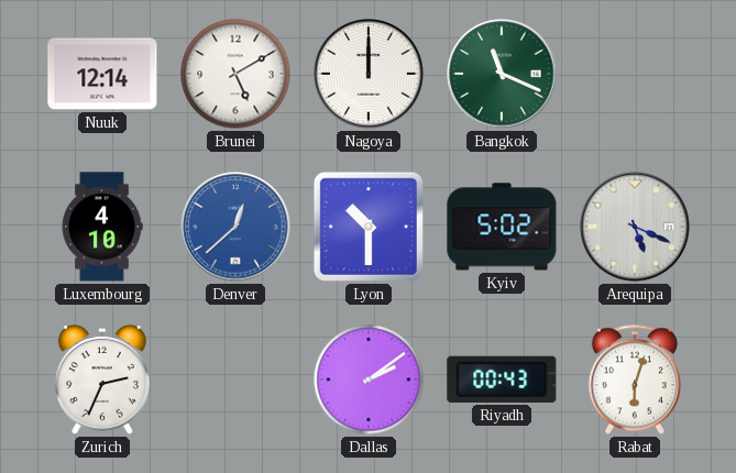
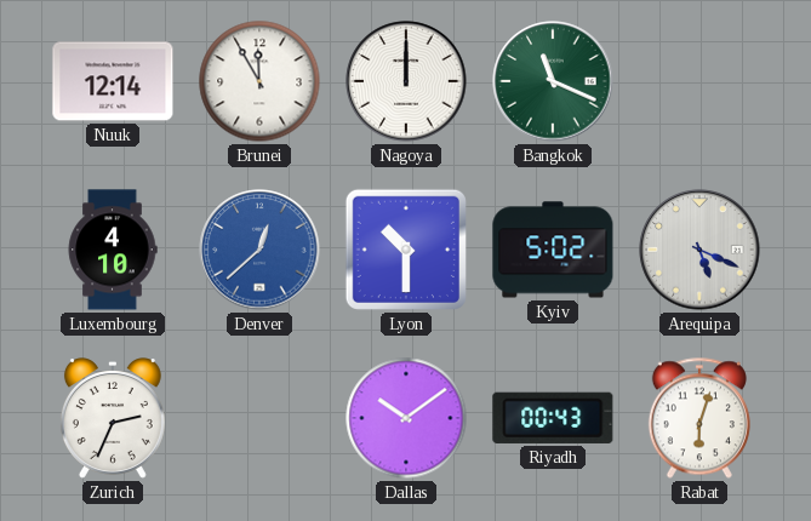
Brunei: 5:10 -> 11:55 (259, 81)
Dallas: 2:09 -> 10:09 (406, 418)
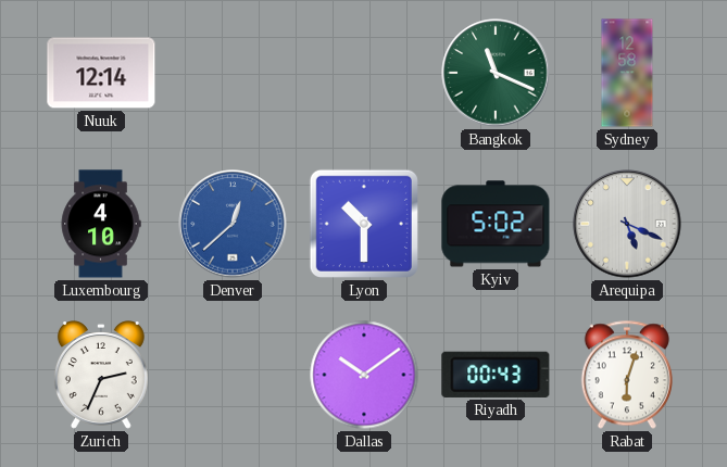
Brunei: 11:55 -> none (259, 81)
Nagoya: 12:00 -> none (406, 81)
Sydney: none -> 12:58 (627, 73)
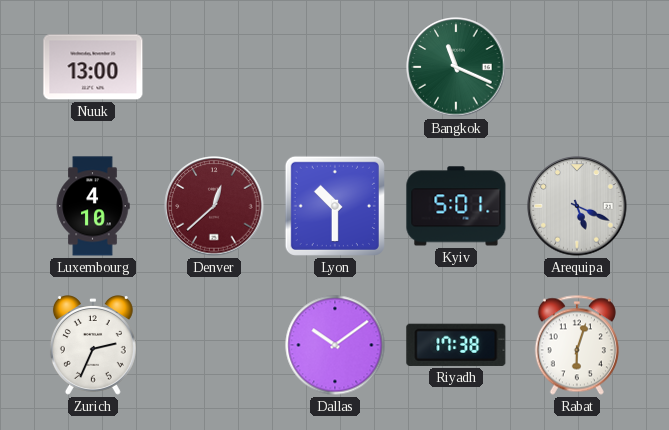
Nuuk: 12:14 -> 13:00 (93, 67)
Sydney: 12:58 -> none (627, 73)
Denver dial: blue -> burgundy (214, 206)
Kyiv: 5:02 -> 5:01 (456, 206)
Riyadh: 00:43 -> 17:38 (456, 345)
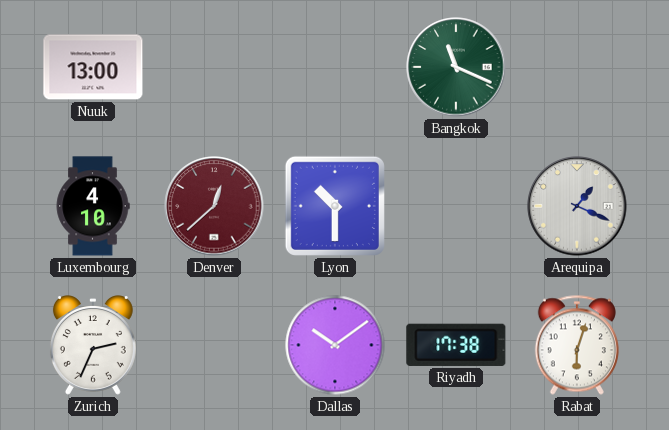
Kyiv: 5:01 -> none (456, 206)
Arequipa: 5:19 -> 1:19 (577, 206)
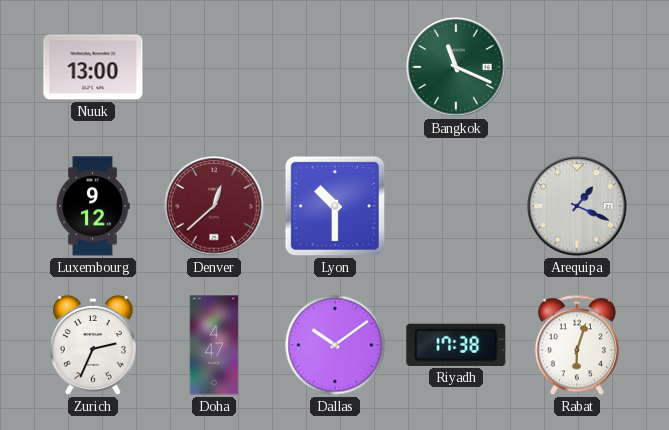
Luxembourg: 4:10 -> 9:12 (93, 206)
Doha: none -> 4:47 (214, 345)
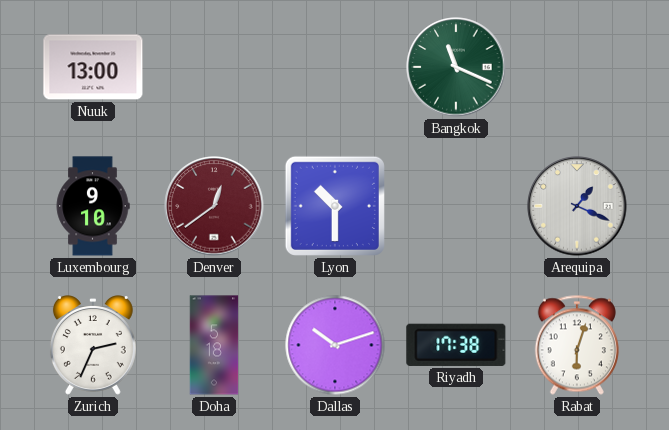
Luxembourg: 9:12 -> 9:10 (93, 206)
Denver: 12:38 -> 12:39 (214, 206)
Doha: 4:47 -> 5:18 (214, 345)
Dallas: 10:09 -> 10:12 (335, 345)
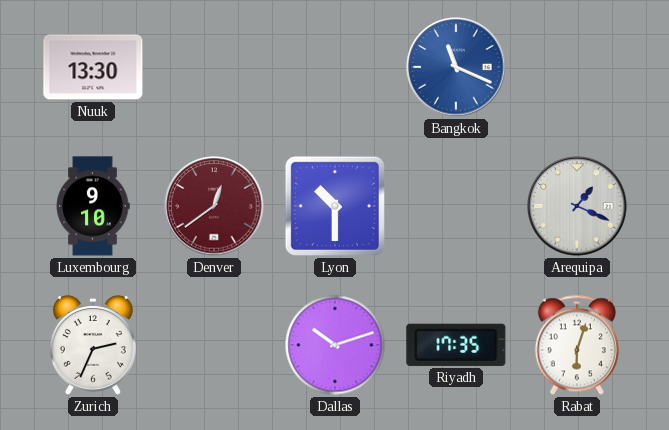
Nuuk: 13:00 -> 13:30 (93, 67)
Bangkok dial: green -> blue (456, 67)
Doha: 5:18 -> none (214, 345)
Riyadh: 17:38 -> 17:35 (456, 345)
